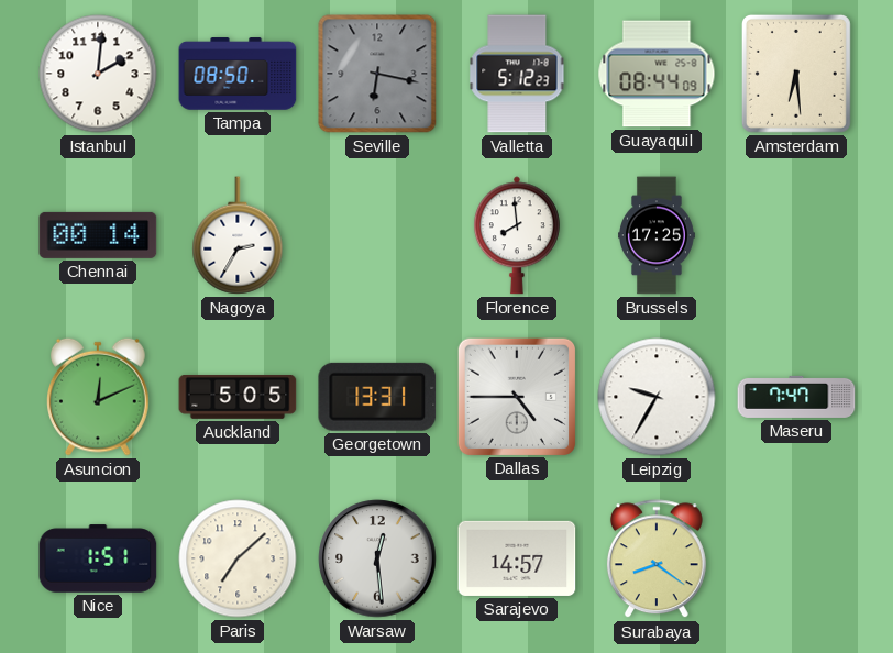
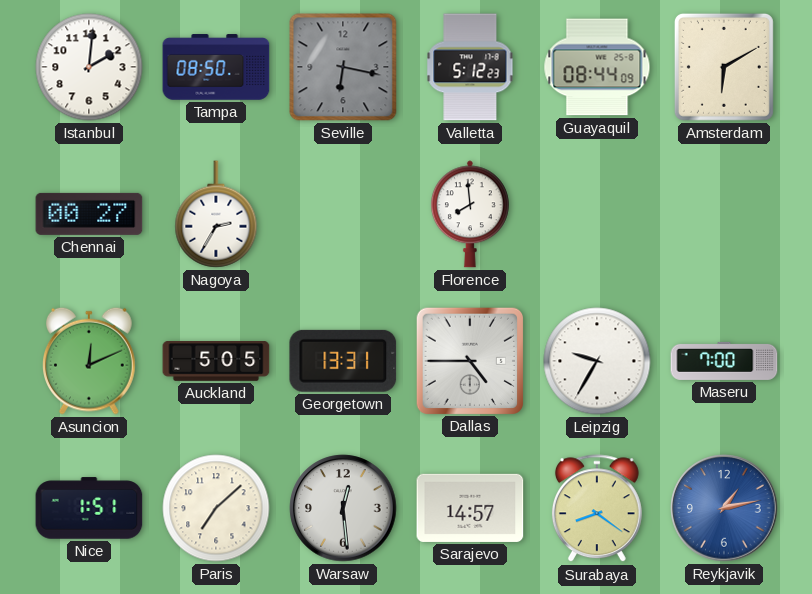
Amsterdam: 6:29 -> 6:10 (724, 67)
Chennai: 00:14 -> 00:27 (89, 214)
Brussels: 17:25 -> none (658, 235)
Maseru: 7:47 -> 7:00 (724, 361)
Reykjavik: none -> 1:13 (724, 508)
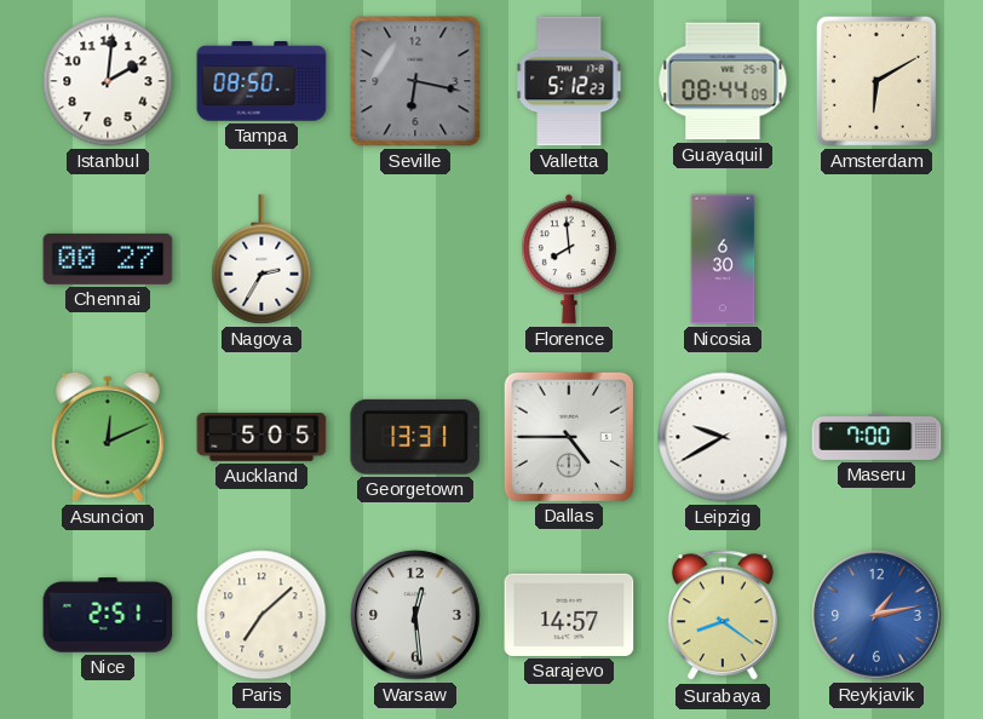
Nicosia: none -> 6:30 (723, 259)
Leipzig: 9:35 -> 9:40 (723, 437)
Nice: 1:51 -> 2:51 (108, 615)
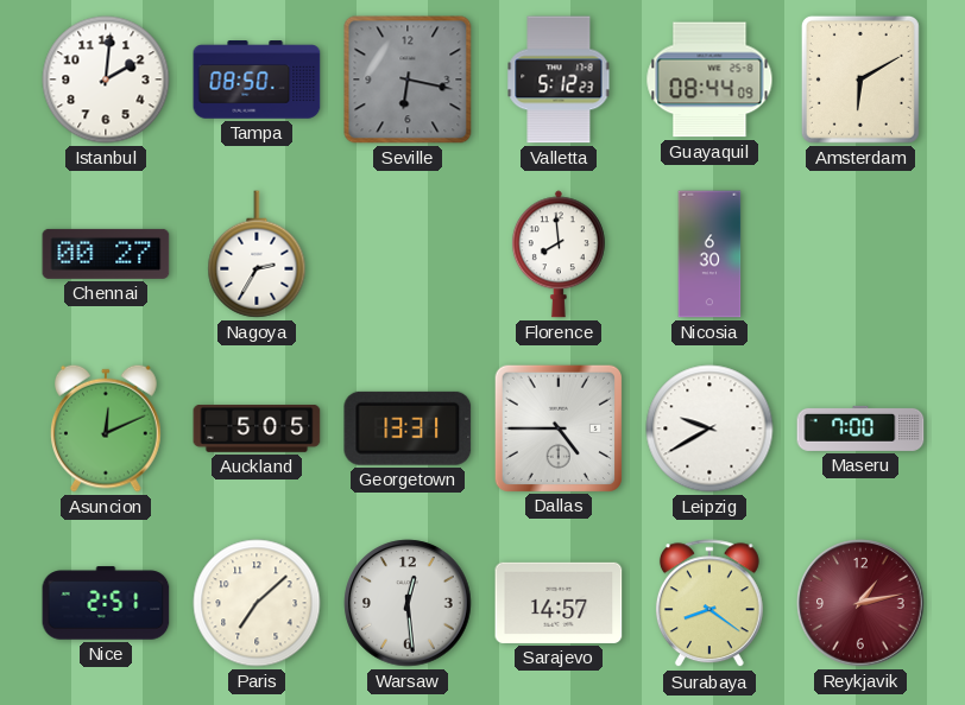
Reykjavik dial: blue -> burgundy (860, 603)
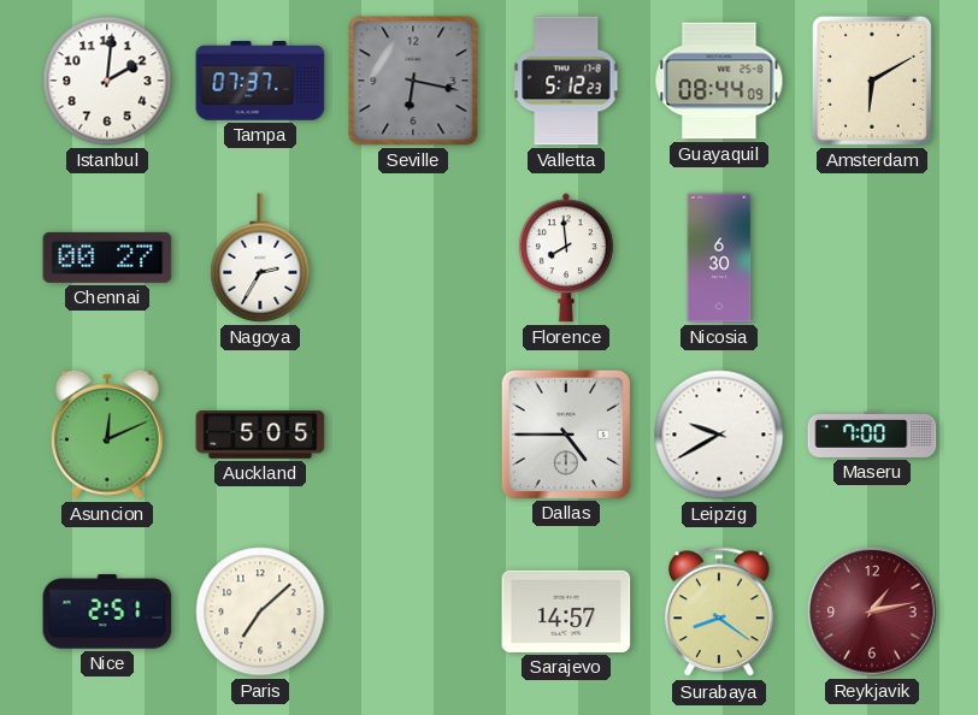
Tampa: 08:50 -> 07:37 (260, 81)
Georgetown: 13:31 -> none (408, 428)
Warsaw: 12:29 -> none (408, 603)
